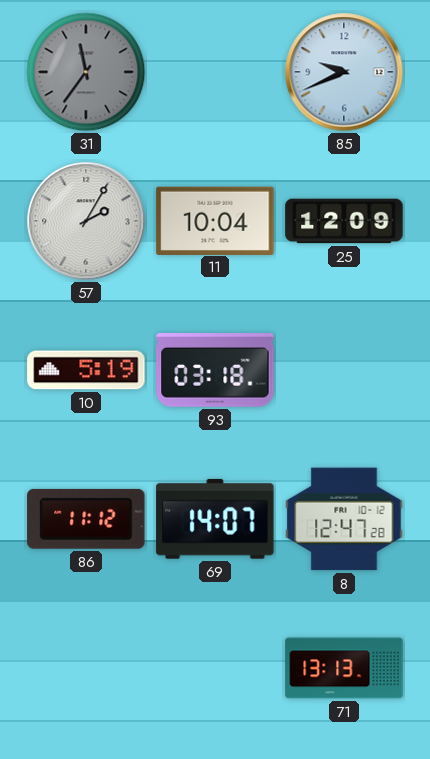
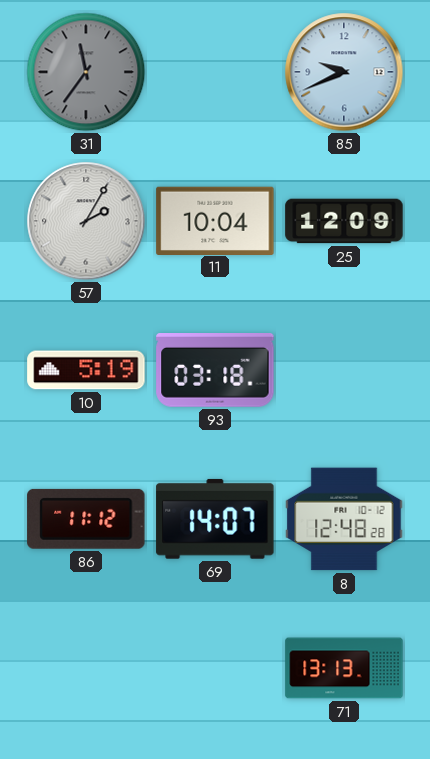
8: 12:47 -> 12:48 (344, 519)
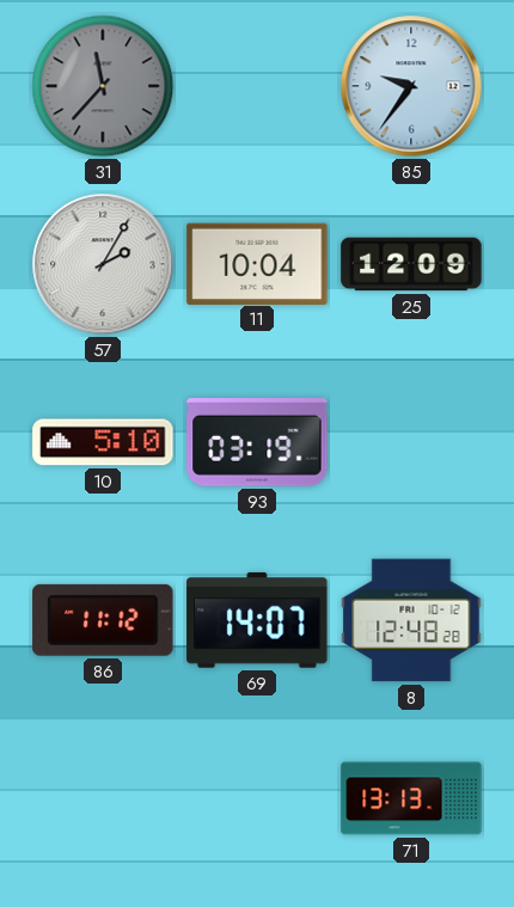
31: 11:36 -> 11:37 (103, 86)
85: 9:41 -> 9:36 (411, 86)
10: 5:19 -> 5:10 (103, 442)
93: 03:18 -> 03:19 (257, 443)
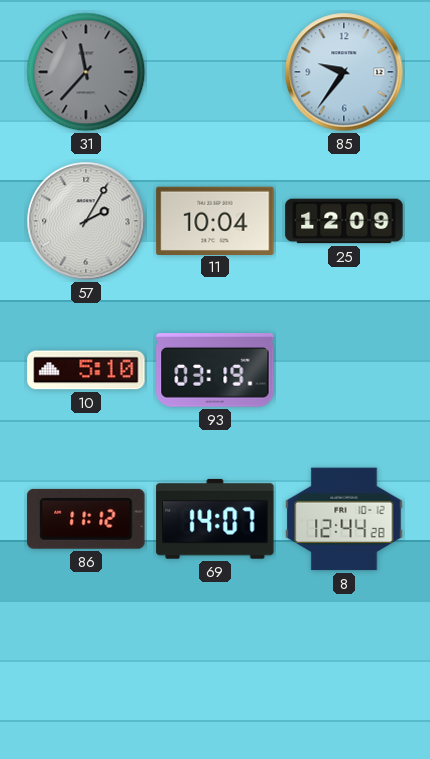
8: 12:48 -> 12:44 (344, 519)
71: 13:13 -> none (411, 798)
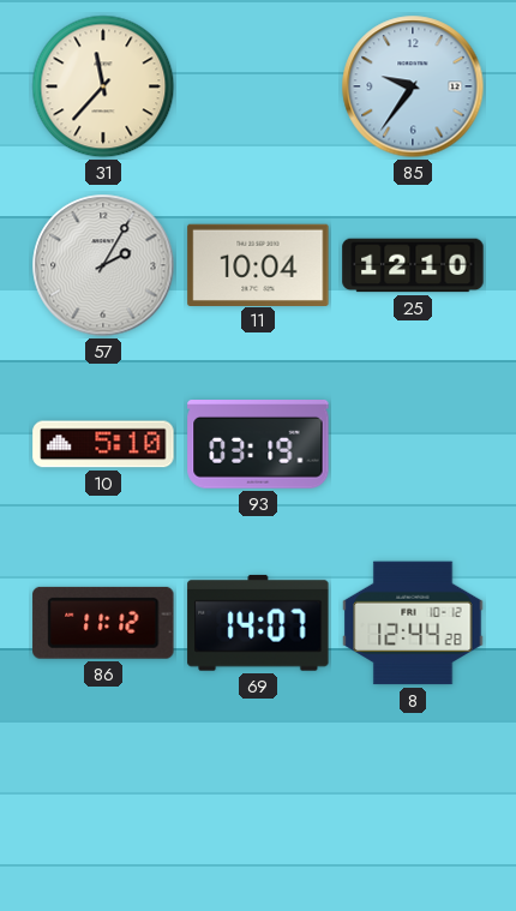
31 dial: grey -> cream (103, 86)
25: 12:09 -> 12:10 (413, 265)
